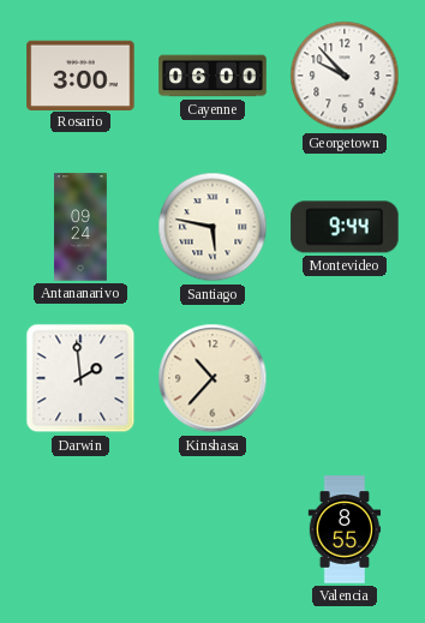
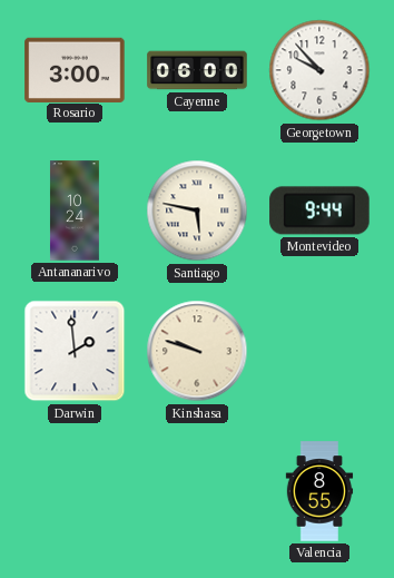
Antananarivo: 09:24 -> 10:24 (75, 210)
Kinshasa: 10:37 -> 9:48 (197, 351)
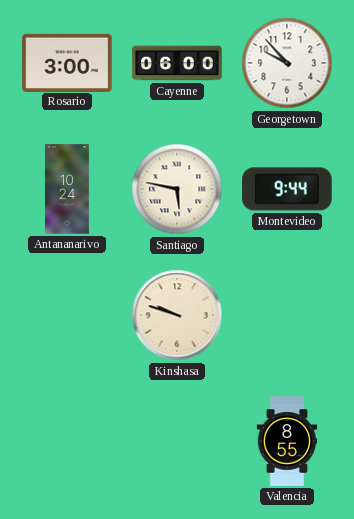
Darwin: 1:59 -> none (75, 351)
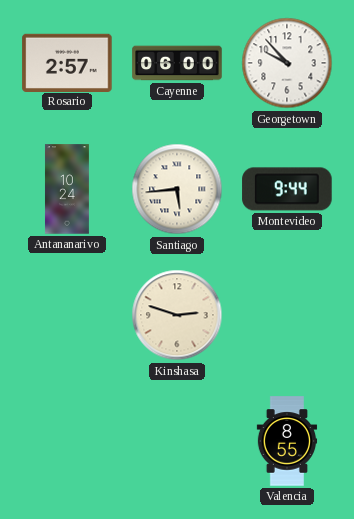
Rosario: 3:00 -> 2:57 (67, 62)
Santiago: 5:47 -> 5:44 (177, 189)
Kinshasa: 9:48 -> 2:48 (177, 315)
